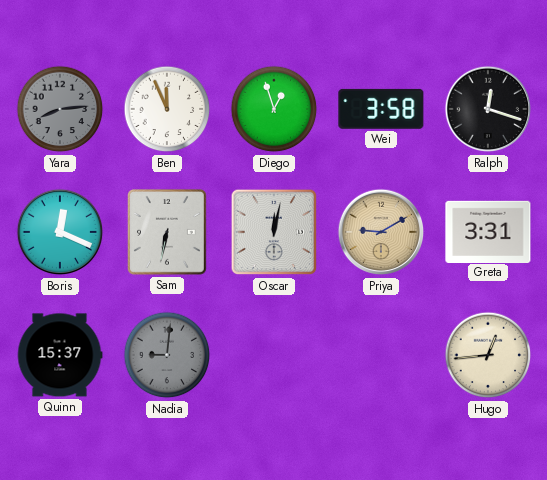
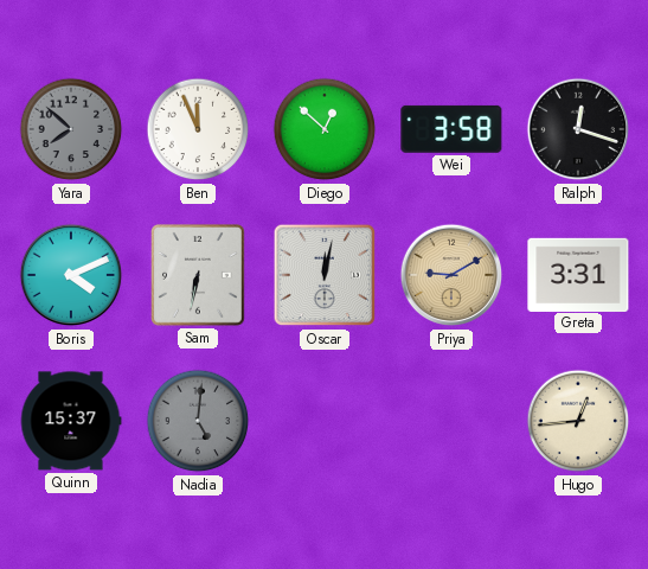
Yara: 8:14 -> 7:52 (71, 129)
Diego: 12:57 -> 12:52 (325, 129)
Boris: 12:19 -> 4:11 (71, 275)
Nadia: 9:01 -> 5:01 (198, 421)
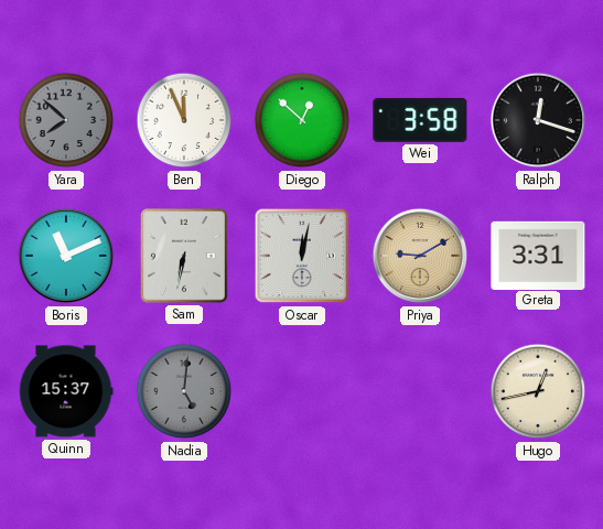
Boris: 4:11 -> 11:11 (66, 256)
Hugo: 12:44 -> 12:43 (538, 391)
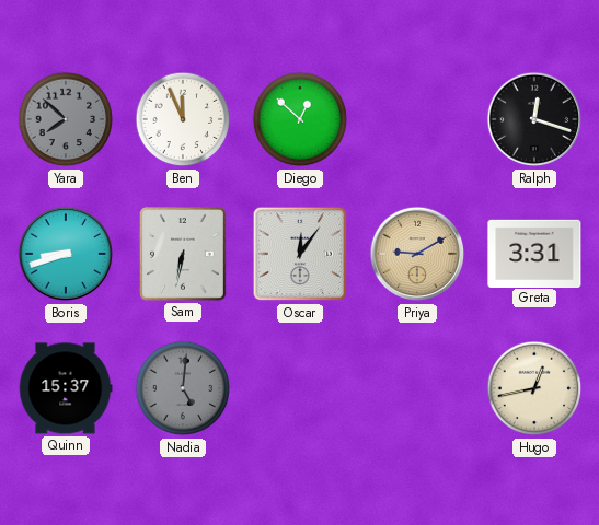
Wei: 3:58 -> none (420, 120)
Boris: 11:11 -> 8:42 (66, 254)
Oscar: 12:02 -> 12:06 (300, 254)
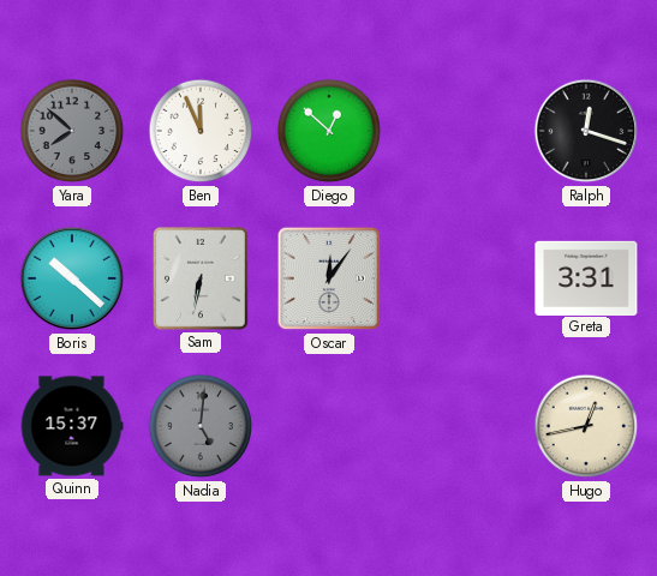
Boris: 8:42 -> 10:22 (72, 278)
Priya: 9:10 -> none (417, 254)
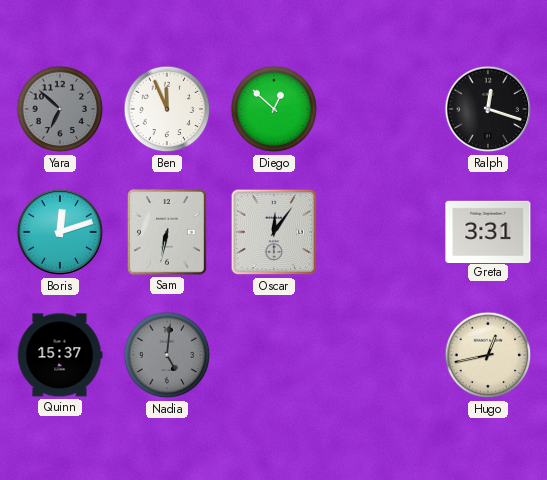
Yara: 7:52 -> 6:52 (60, 109)
Boris: 10:22 -> 12:12 (60, 232)
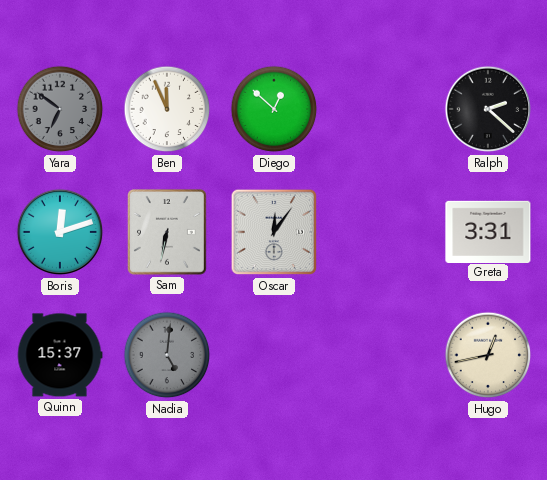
Yara: 6:52 -> 6:51 (60, 109)
Ralph: 12:18 -> 2:22 (488, 109)
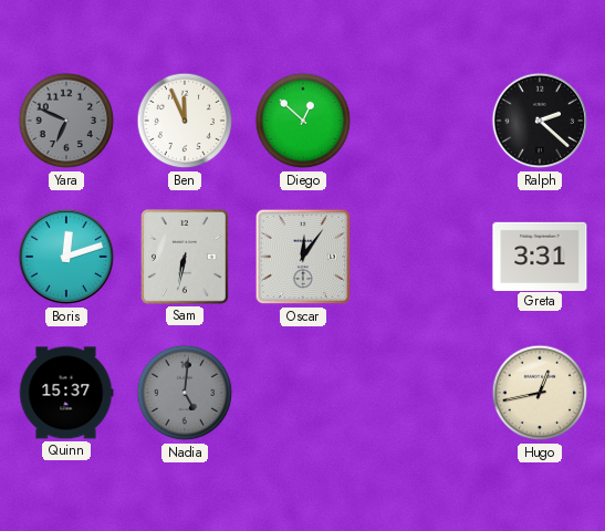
Yara: 6:51 -> 6:49 (66, 121)
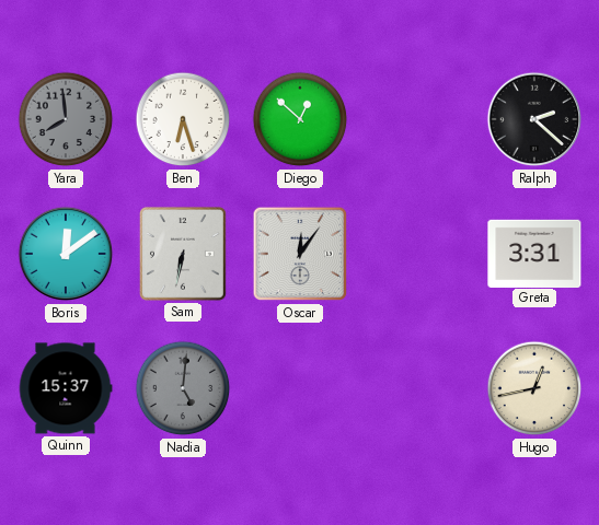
Yara: 6:49 -> 7:59 (66, 119)
Ben: 11:56 -> 6:27 (183, 119)
Boris: 12:12 -> 12:09 (66, 254)
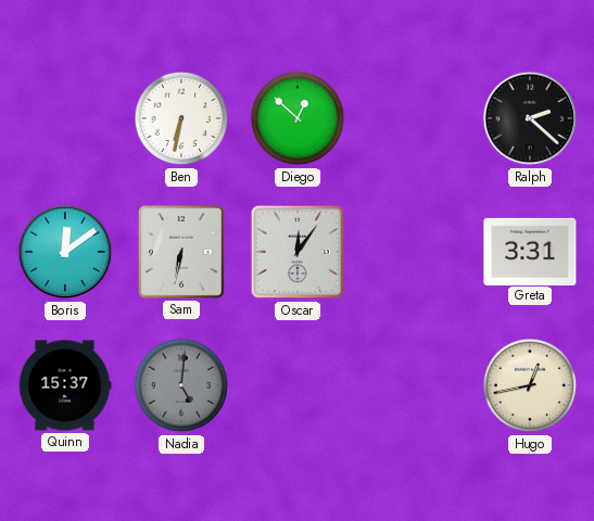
Yara: 7:59 -> none (66, 119)
Ben: 6:27 -> 6:32 (181, 118)
